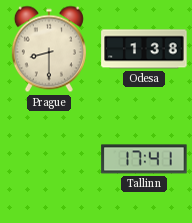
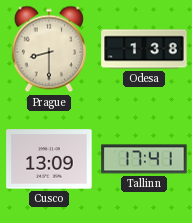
Cusco: none -> 13:09 (49, 159)
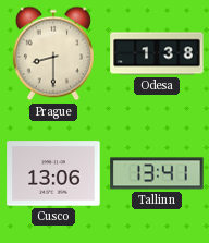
Cusco: 13:09 -> 13:06 (53, 173)
Tallinn: 17:41 -> 13:41 (157, 173)
